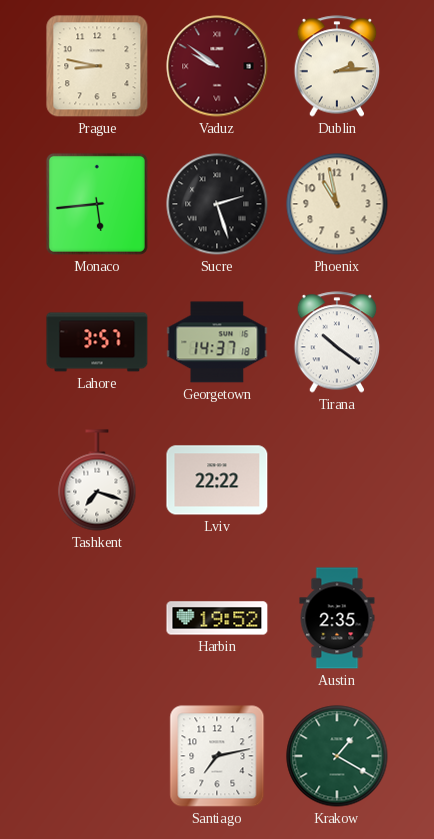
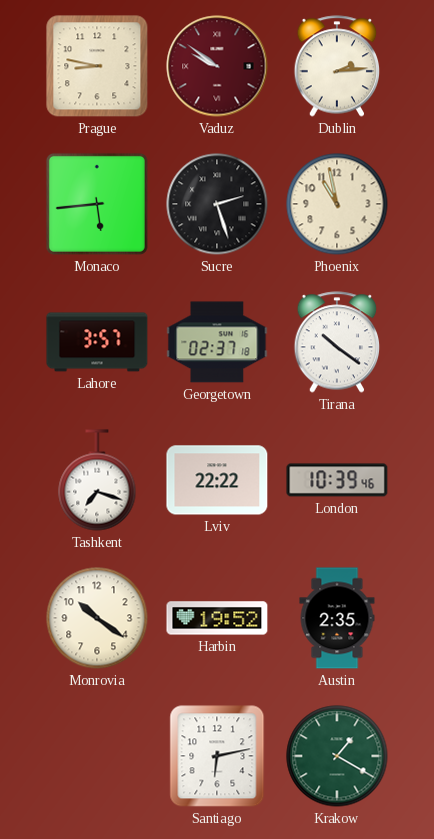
Georgetown: 14:37 -> 02:37 (217, 342)
London: none -> 10:39 (337, 480)
Monrovia: none -> 10:21 (97, 618)
Santiago: 7:13 -> 6:13 (217, 756)
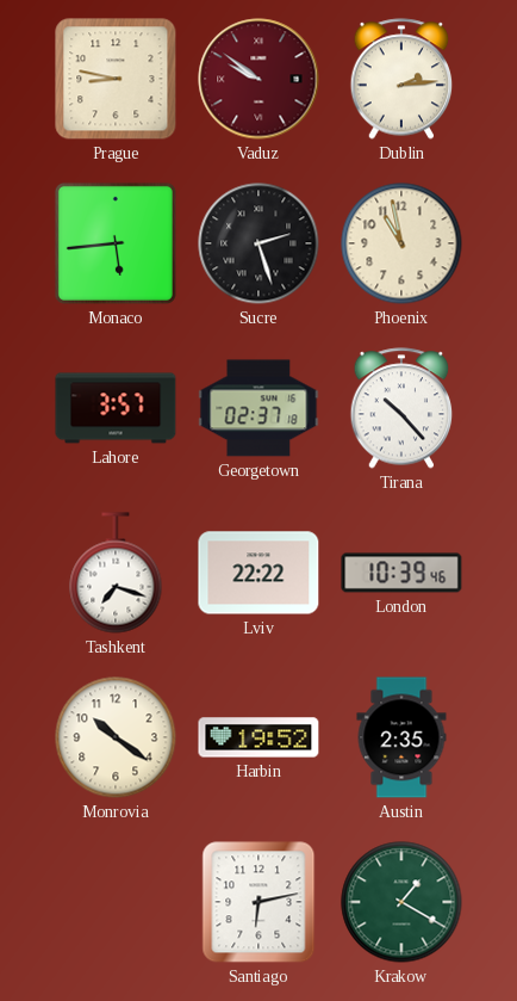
Tirana: 10:21 -> 10:23 (401, 408)
